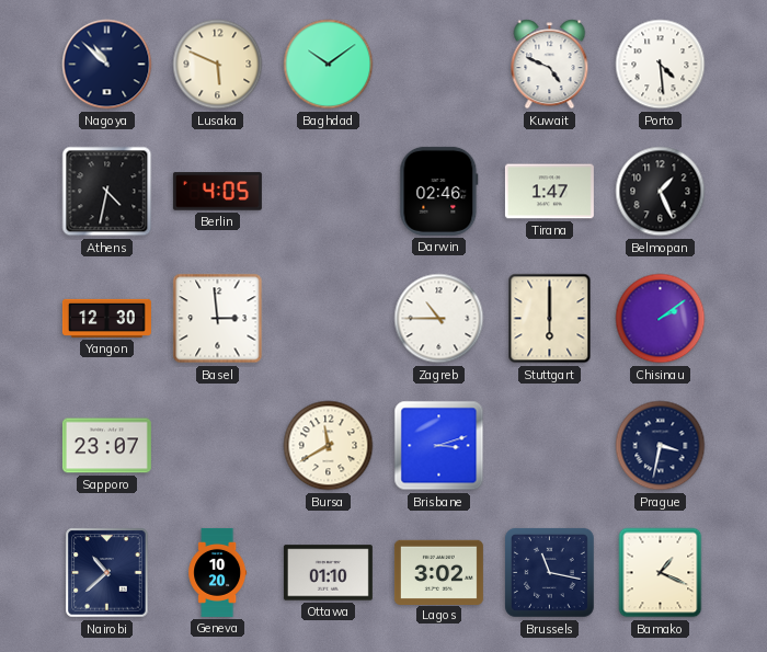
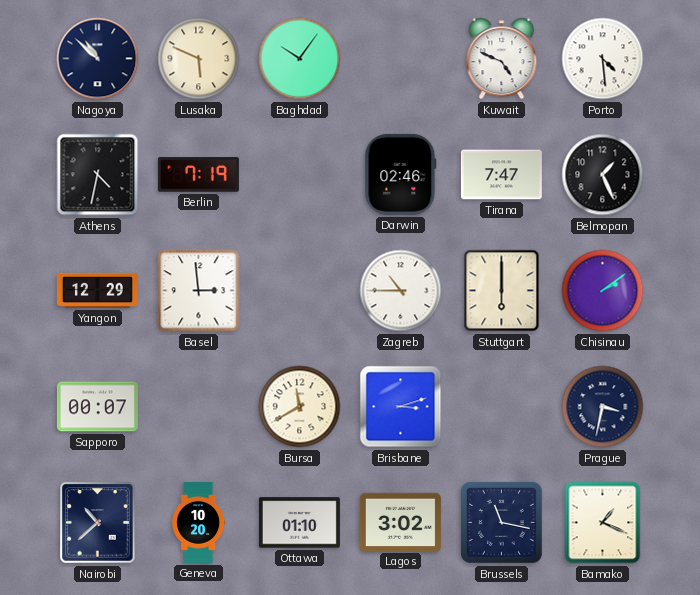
Baghdad: 10:09 -> 10:06 (300, 59)
Berlin: 4:05 -> 7:19 (198, 175)
Tirana: 1:47 -> 7:47 (501, 175)
Yangon: 12:30 -> 12:29 (97, 290)
Sapporo: 23:07 -> 00:07 (97, 407)
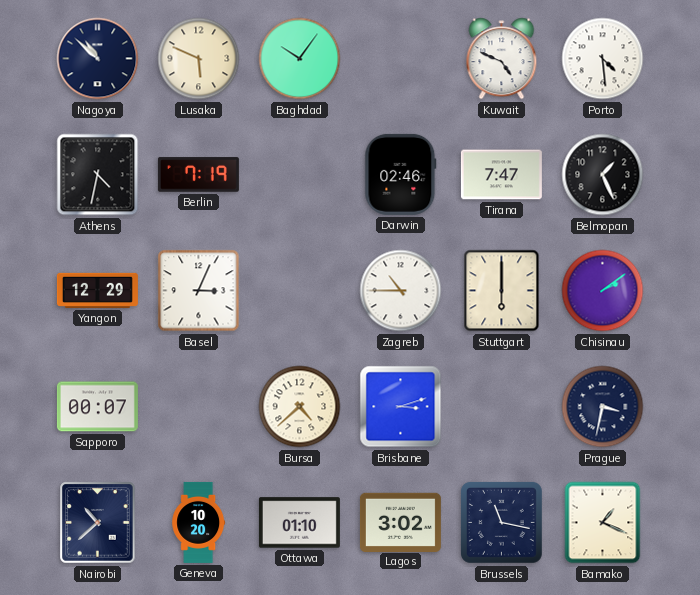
Basel: 2:59 -> 3:04 (199, 291)
Bursa: 11:40 -> 4:38 (300, 407)
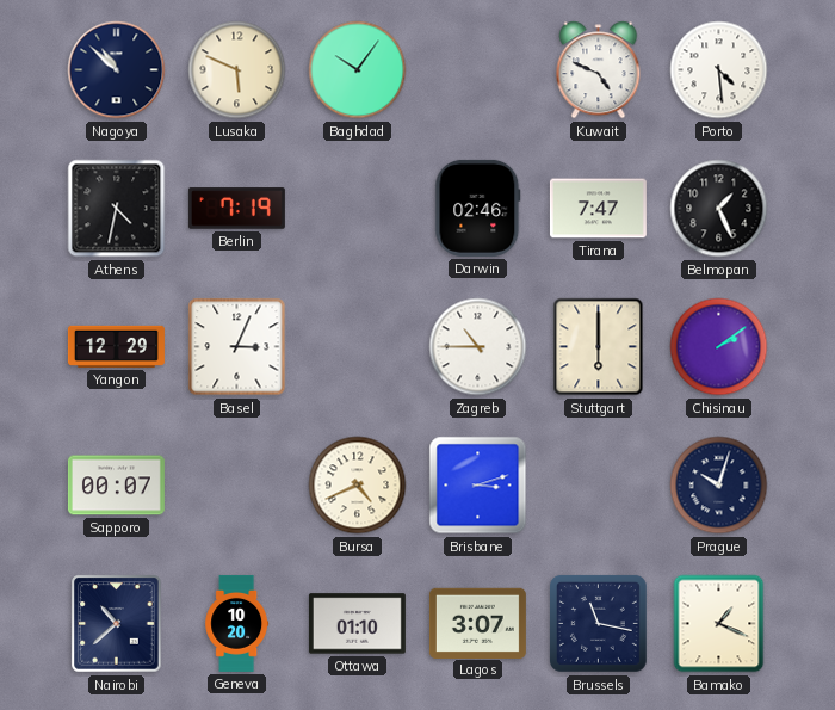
Bursa: 4:38 -> 4:41 (358, 486)
Prague: 3:32 -> 10:03 (719, 486)
Lagos: 3:02 -> 3:07 (477, 623)
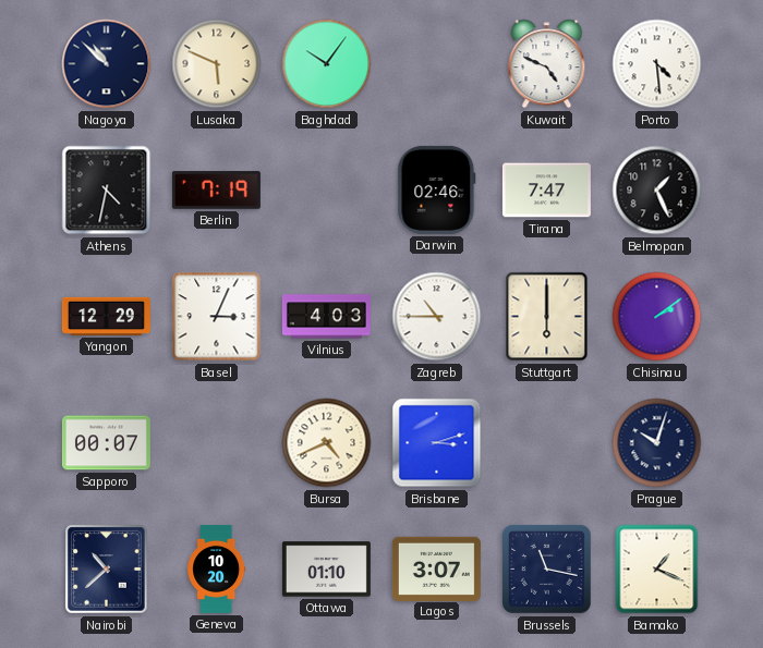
Vilnius: none -> 4:03 (326, 317)
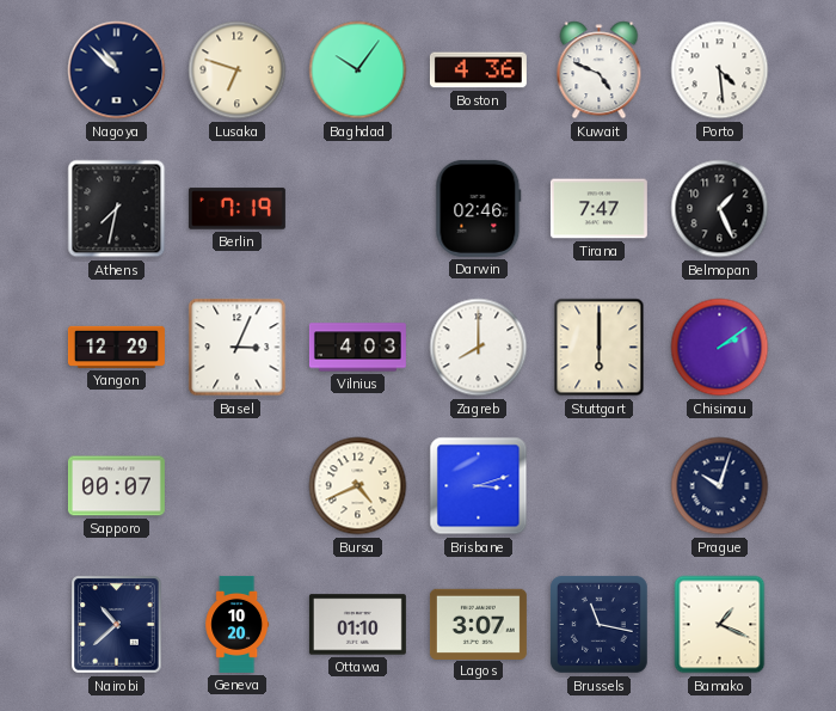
Lusaka: 5:49 -> 6:48 (238, 71)
Boston: none -> 4:36 (478, 71)
Athens: 4:32 -> 7:32 (117, 209)
Zagreb: 10:45 -> 8:00 (479, 348)
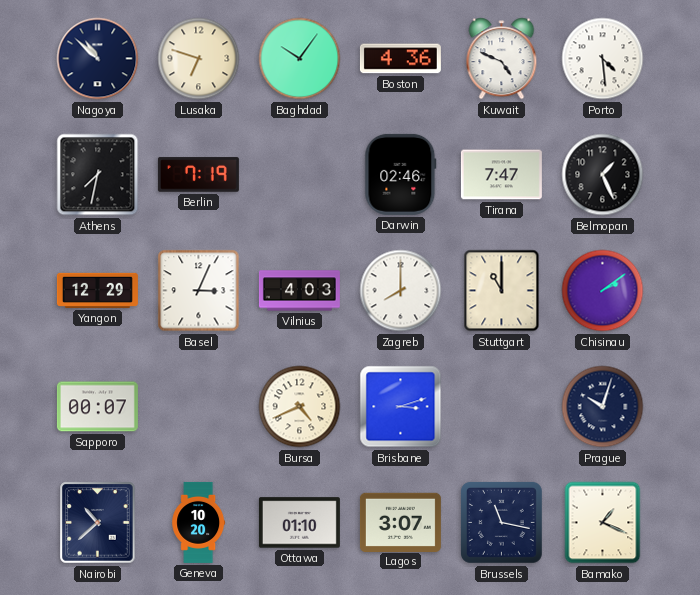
Stuttgart: 6:00 -> 11:00 (502, 291)
